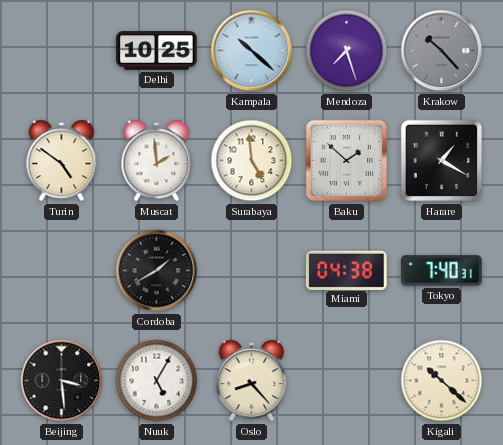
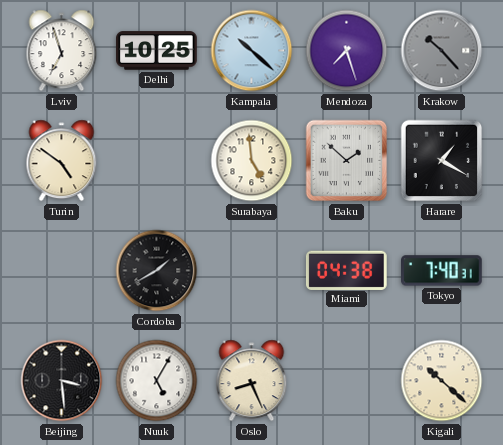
Lviv: none -> 6:57 (62, 51)
Muscat: 1:59 -> none (157, 161)
Oslo: 8:23 -> 8:26 (252, 381)
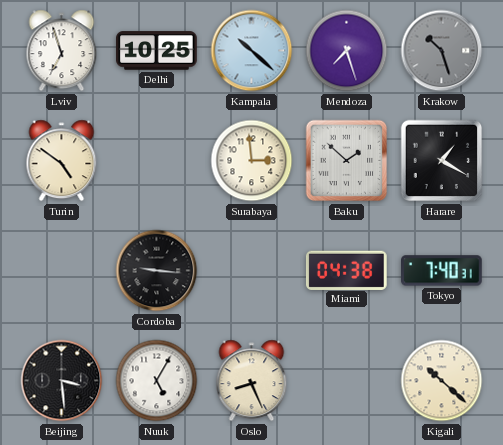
Krakow: 10:23 -> 10:27 (442, 51)
Surabaya: 4:59 -> 2:59 (252, 161)
Cordoba: 1:40 -> 9:16 (157, 271)
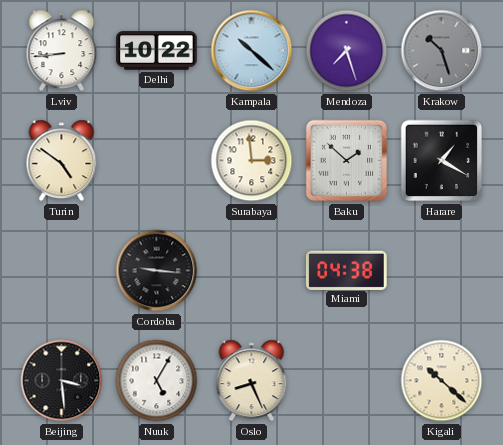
Lviv: 6:57 -> 8:44 (62, 51)
Delhi: 10:25 -> 10:22 (157, 51)
Tokyo: 7:40 -> none (442, 271)
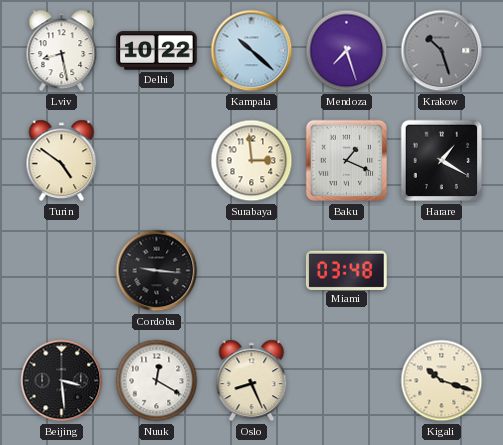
Lviv: 8:44 -> 8:28 (62, 51)
Baku: 1:52 -> 1:19 (347, 161)
Miami: 04:38 -> 03:48 (347, 270)
Nuuk: 5:05 -> 12:20 (157, 381)
Kigali: 10:22 -> 10:18 (442, 381)
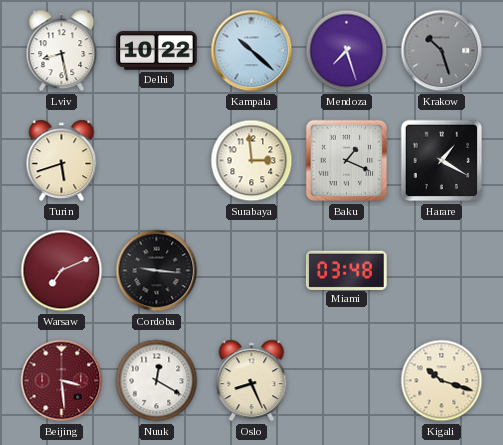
Turin: 4:51 -> 5:42 (62, 161)
Warsaw: none -> 7:11 (62, 271)
Beijing dial: black -> burgundy (62, 381)
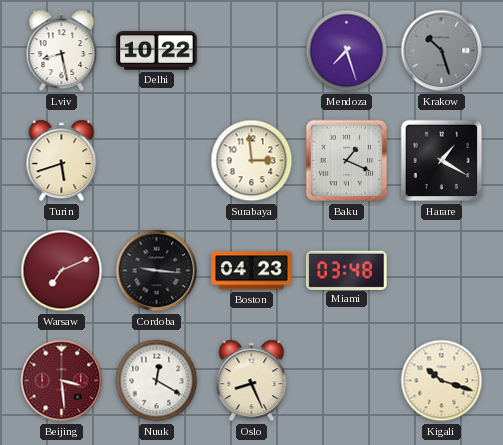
Kampala: 10:22 -> none (252, 51)
Boston: none -> 04:23 (252, 271)
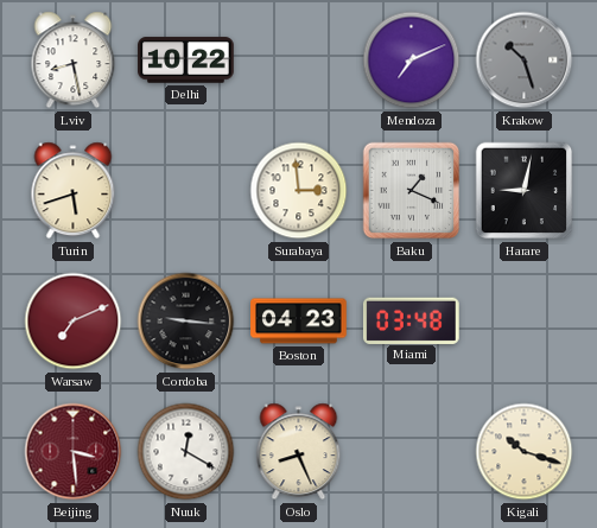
Mendoza: 7:27 -> 7:11 (412, 61)
Harare: 1:20 -> 9:02 (525, 191)
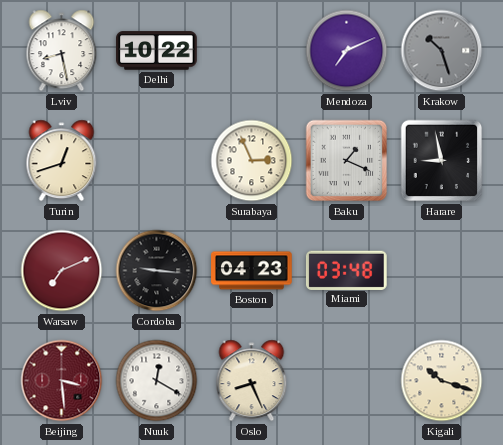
Turin: 5:42 -> 12:42 (62, 161)
Surabaya: 2:59 -> 2:56 (252, 161)
Harare: 9:02 -> 8:58 (442, 161)
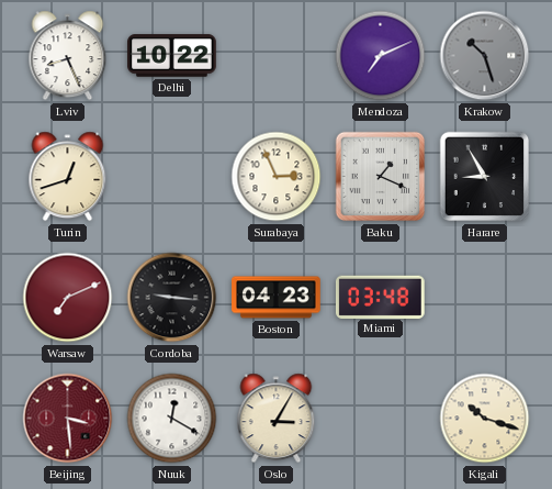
Lviv: 8:28 -> 8:26 (68, 56)
Harare: 8:58 -> 8:55 (485, 177)
Oslo: 8:26 -> 3:05 (277, 419)
